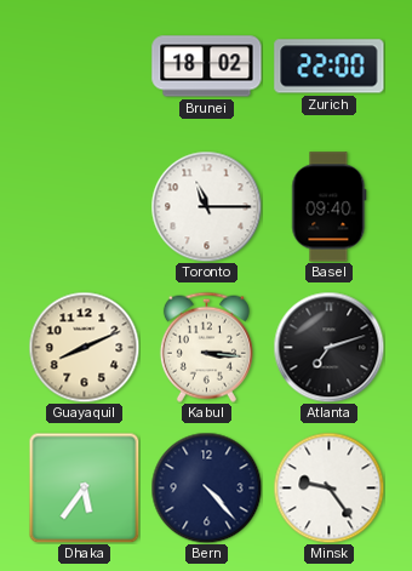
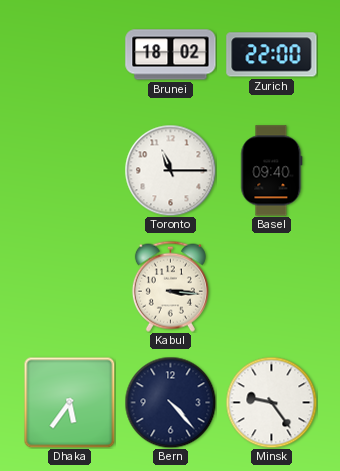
Guayaquil: 8:11 -> none (84, 347)
Atlanta: 7:12 -> none (328, 347)
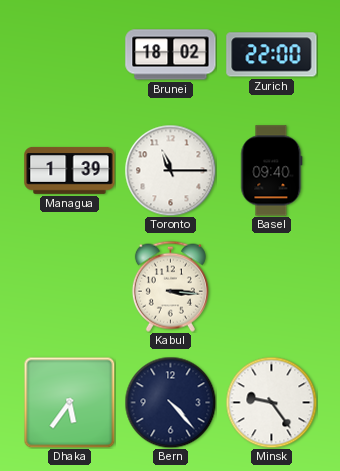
Managua: none -> 1:39 (70, 171)
